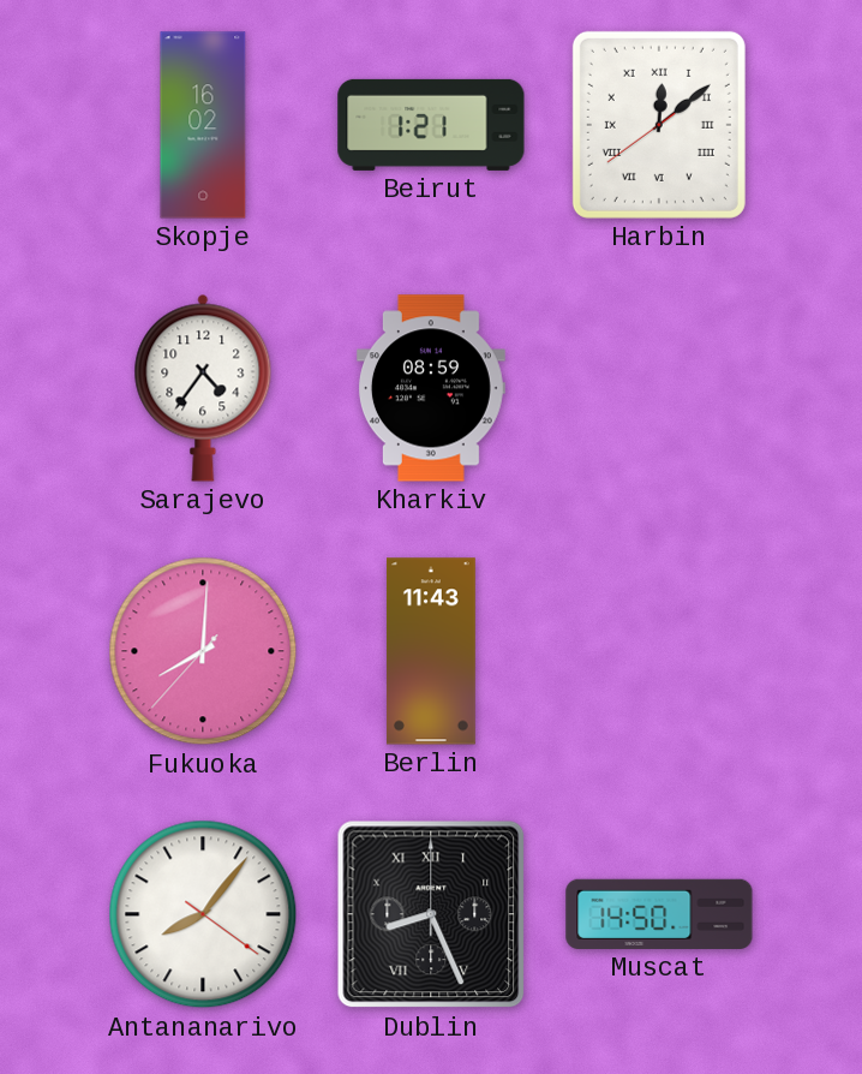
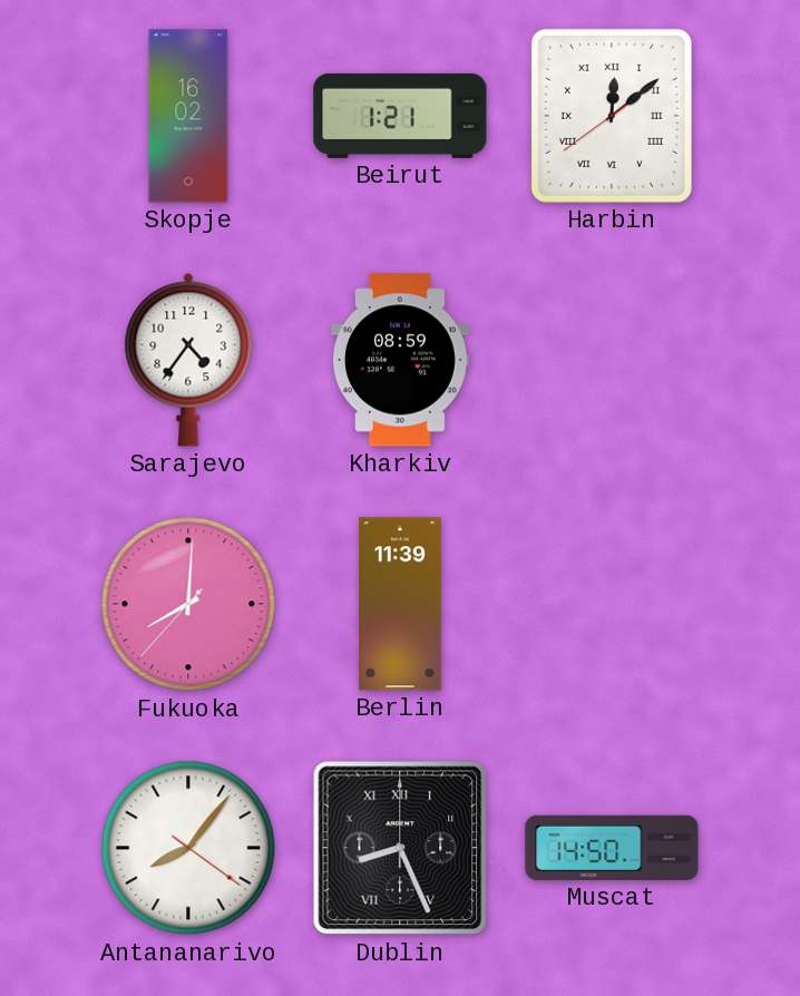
Berlin: 11:43 -> 11:39 (400, 604)
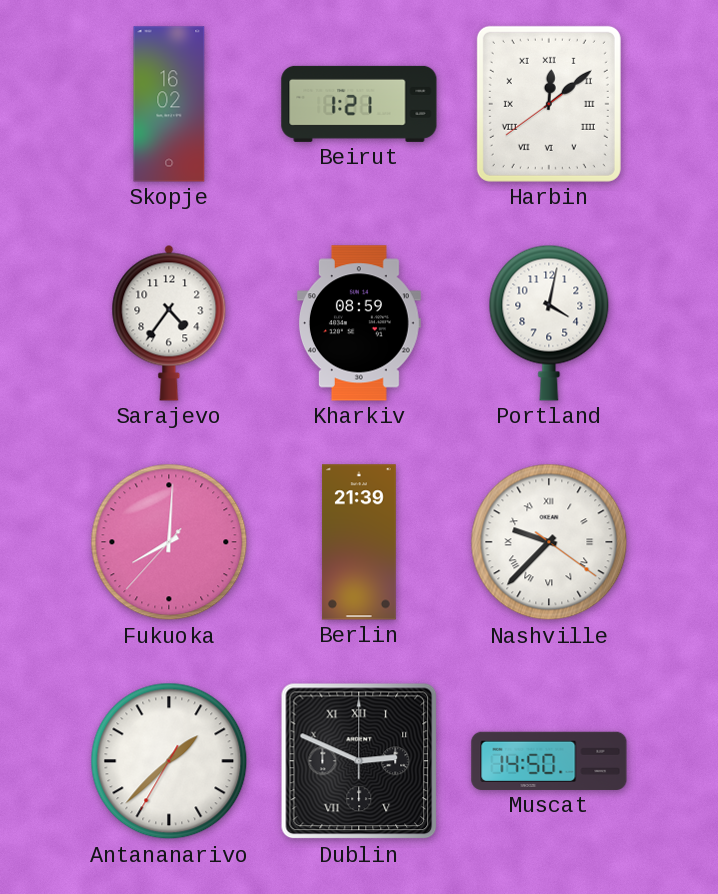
Portland: none -> 4:02 (549, 323)
Berlin: 11:39 -> 21:39 (359, 542)
Nashville: none -> 9:37 (549, 542)
Antananarivo: 8:06 -> 1:37 (169, 761)
Dublin: 8:26 -> 2:49 (359, 761)
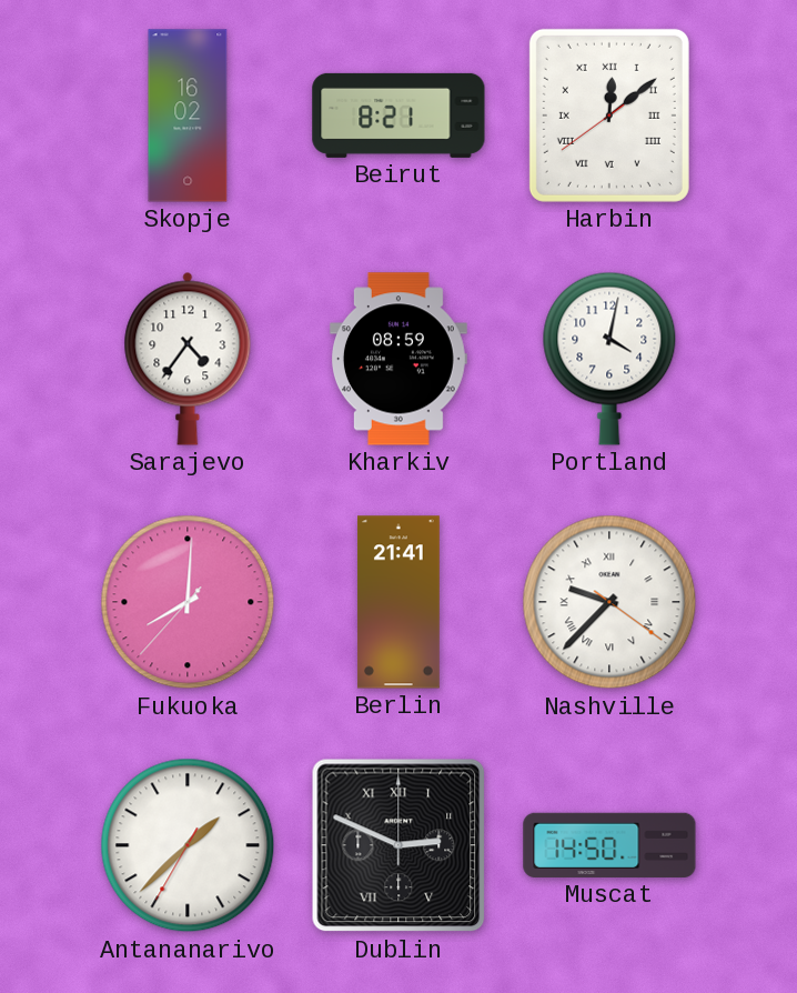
Beirut: 1:21 -> 8:21 (398, 116)
Berlin: 21:39 -> 21:41 (398, 602)
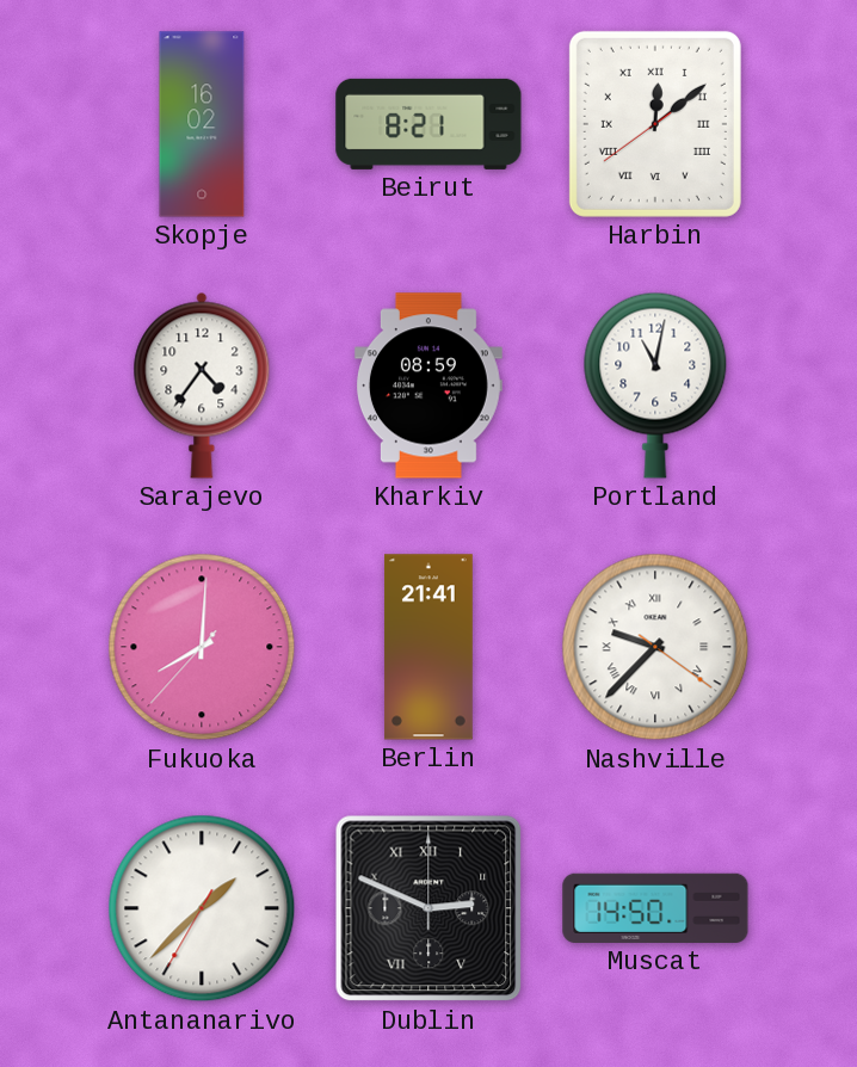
Portland: 4:02 -> 11:02 (655, 386)
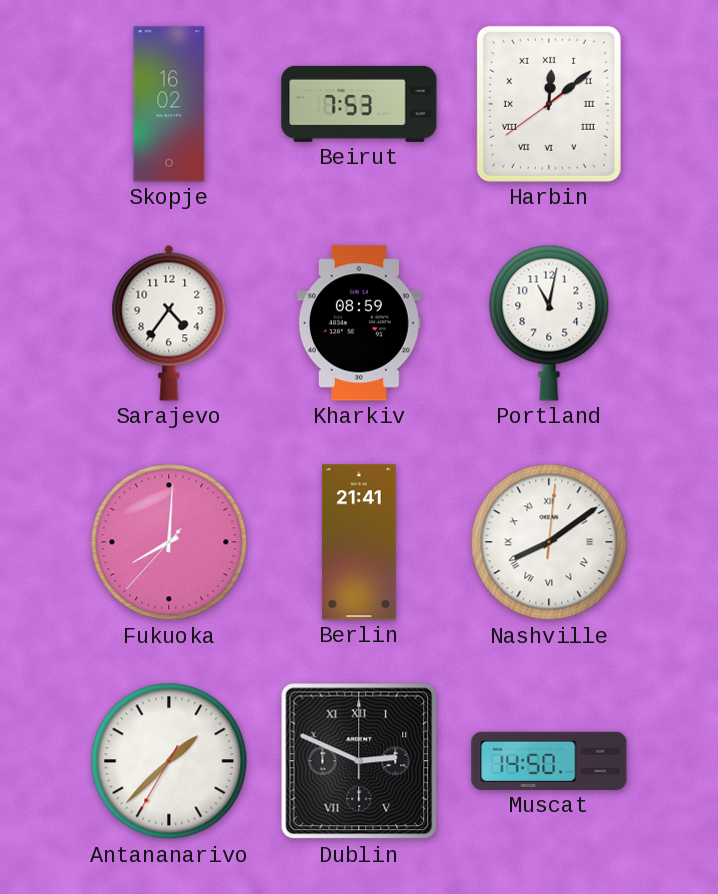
Beirut: 8:21 -> 7:53 (359, 104)
Nashville: 9:37 -> 8:09 (549, 542)
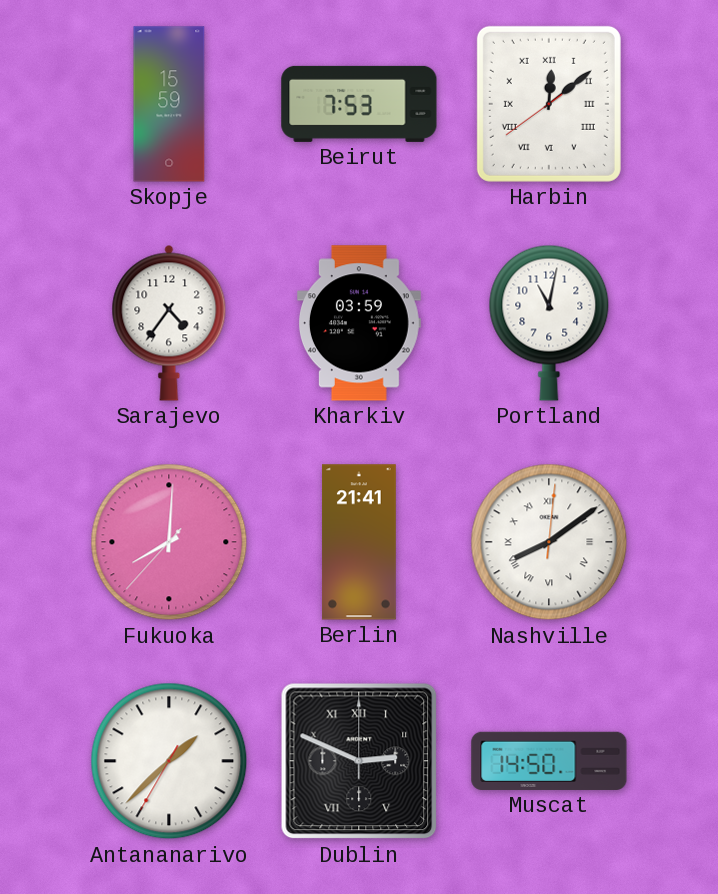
Skopje: 16:02 -> 15:59 (169, 104)
Kharkiv: 08:59 -> 03:59 (359, 323)
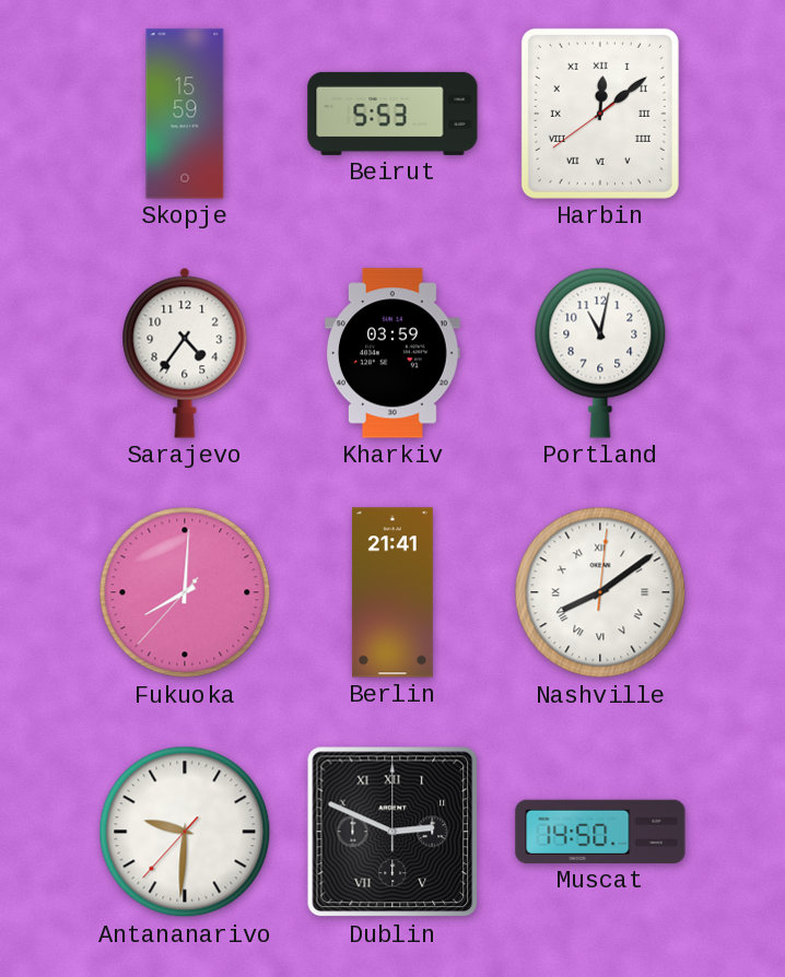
Beirut: 7:53 -> 5:53 (392, 114)
Antananarivo: 1:37 -> 9:30 (185, 832)
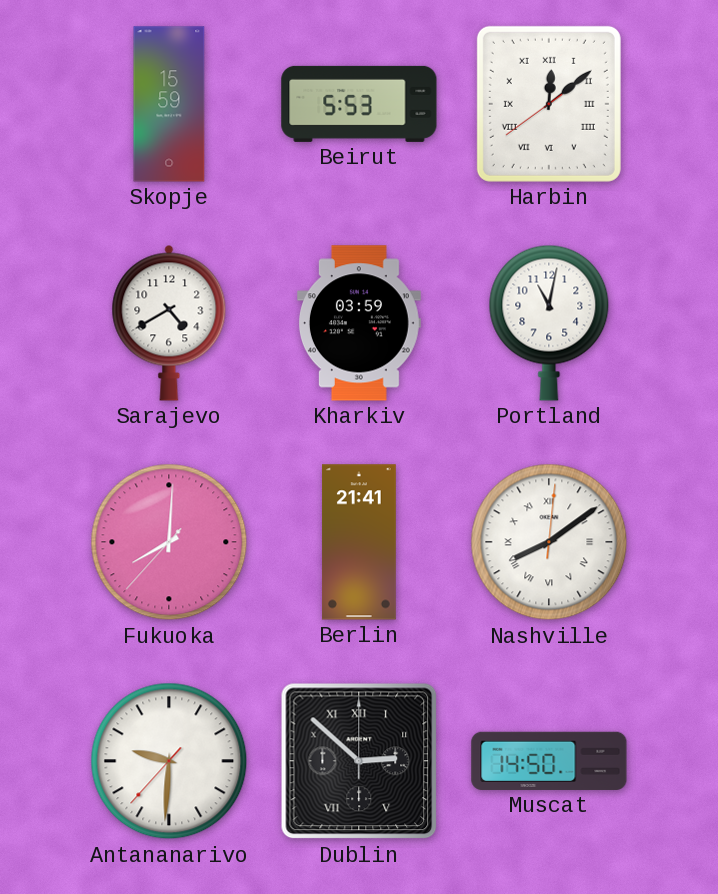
Sarajevo: 4:36 -> 4:40 (169, 323)
Dublin: 2:49 -> 2:52 (359, 761)
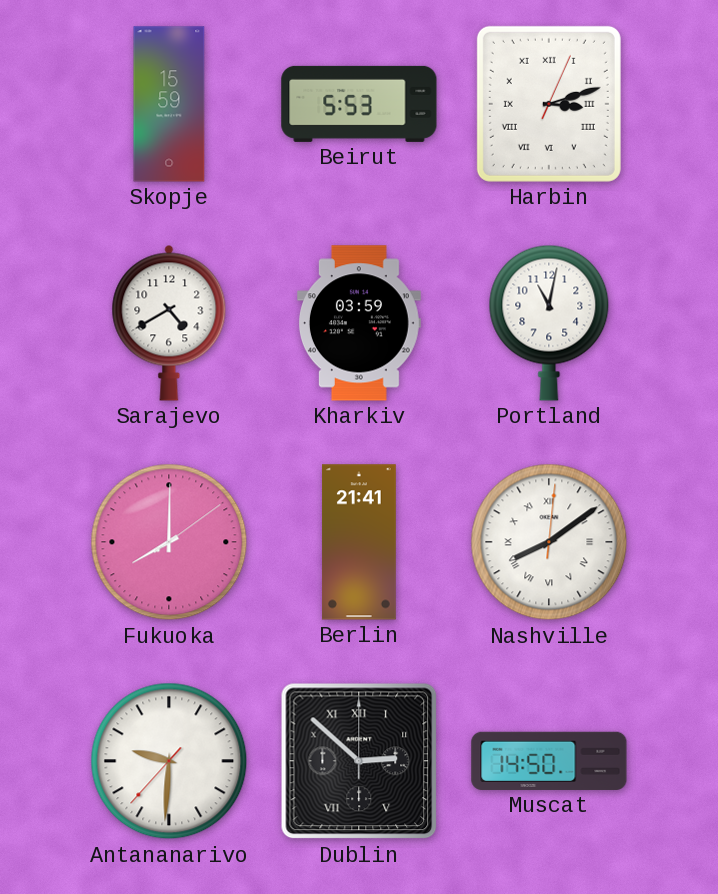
Harbin: 12:08 -> 3:12 (549, 104)
Fukuoka: 8:00:37 -> 8:00:09 (169, 542)
